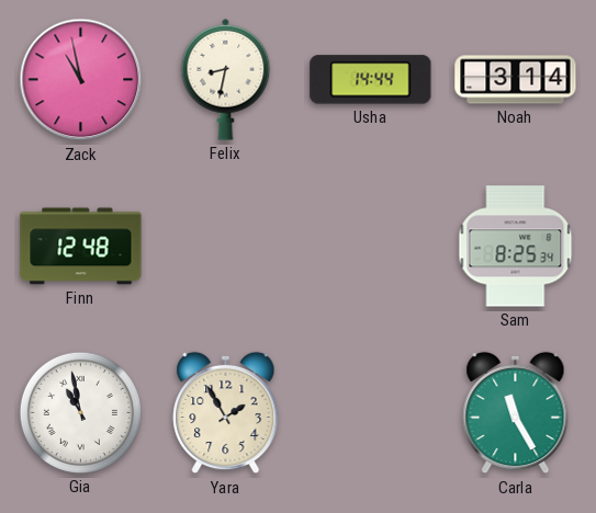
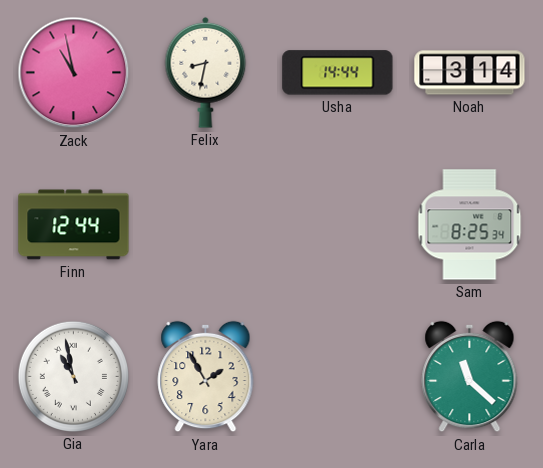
Finn: 12:48 -> 12:44 (74, 225)
Carla: 11:25 -> 11:22 (470, 377)
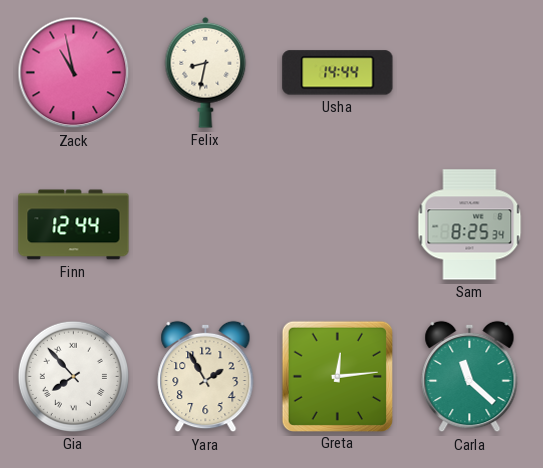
Noah: 3:14 -> none (470, 73)
Gia: 10:58 -> 7:53 (73, 376)
Greta: none -> 12:14 (337, 376)
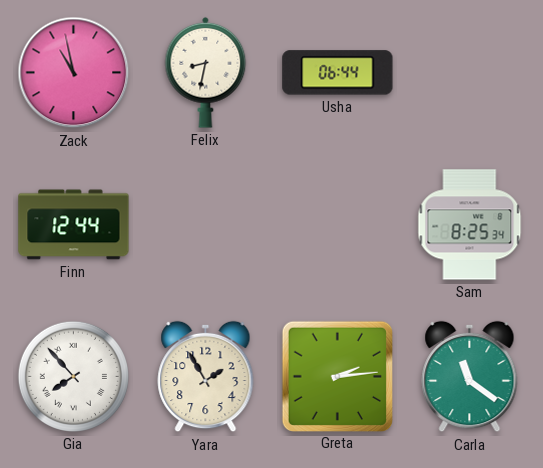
Usha: 14:44 -> 06:44 (338, 73)
Greta: 12:14 -> 2:14 (337, 376)
Carla: 11:22 -> 11:21 (470, 377)
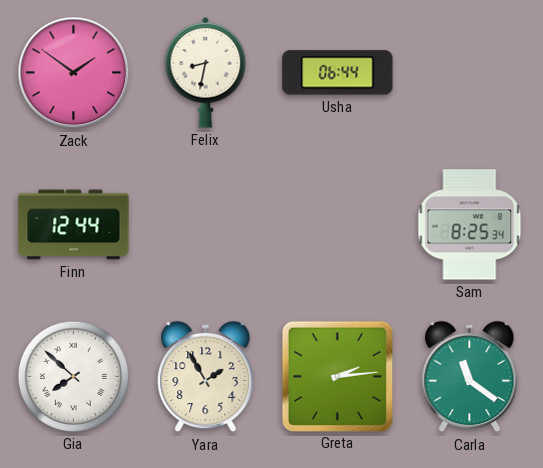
Zack: 10:58 -> 1:51 (74, 73)
Gia: 7:53 -> 7:52 (73, 376)
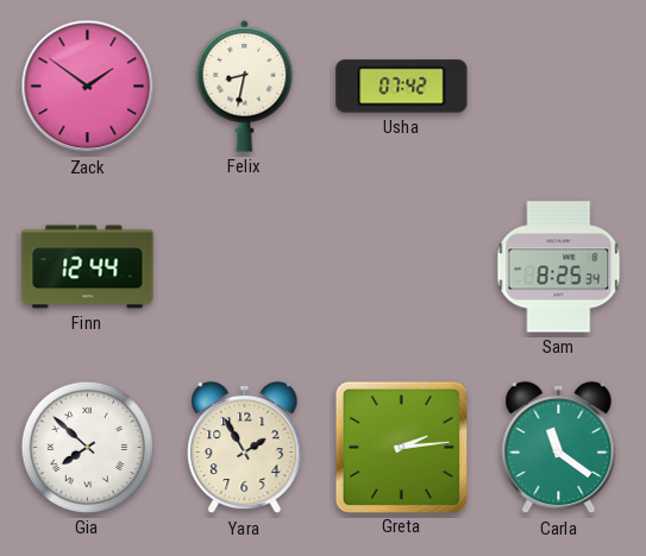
Usha: 06:44 -> 07:42 (402, 87)
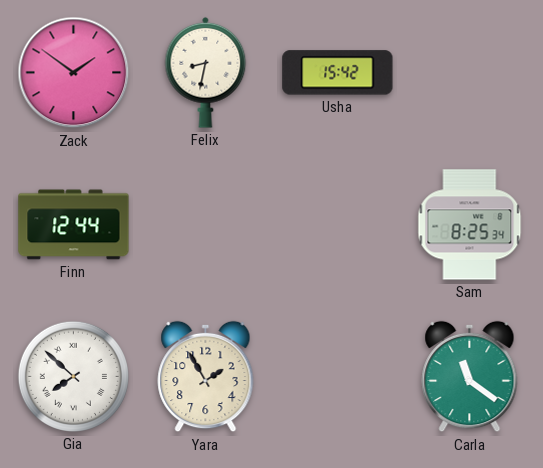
Usha: 07:42 -> 15:42 (338, 73)
Greta: 2:14 -> none (401, 447)
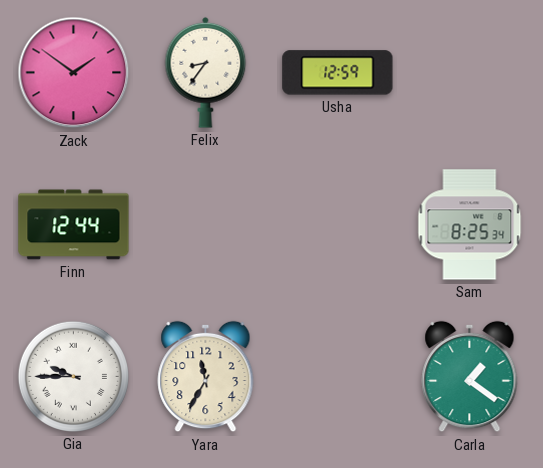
Felix: 8:32 -> 8:36 (206, 72)
Usha: 15:42 -> 12:59 (338, 73)
Gia: 7:52 -> 9:45 (73, 376)
Yara: 1:55 -> 11:35 (206, 377)
Carla: 11:21 -> 1:21 (470, 377)
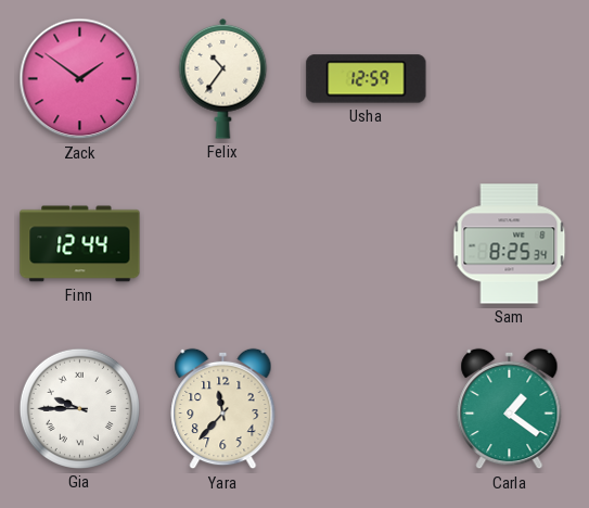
Felix: 8:36 -> 10:36 (223, 78)
Yara: 11:35 -> 11:37 (223, 409)
